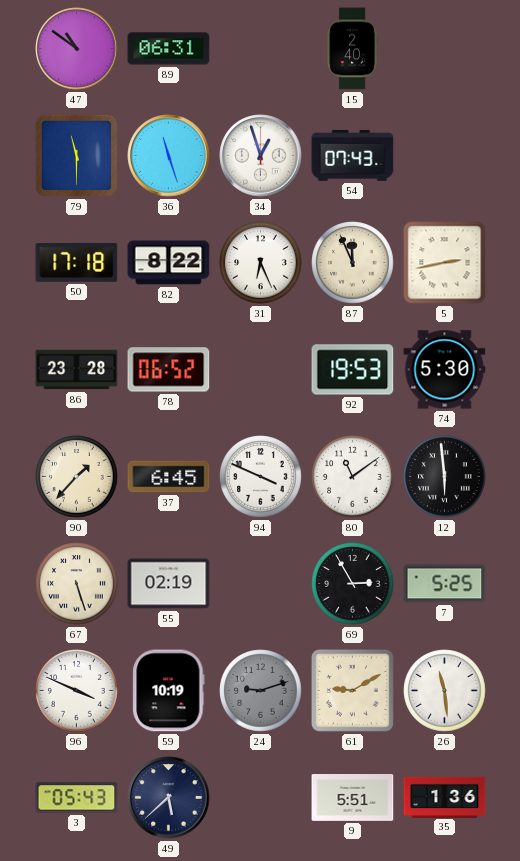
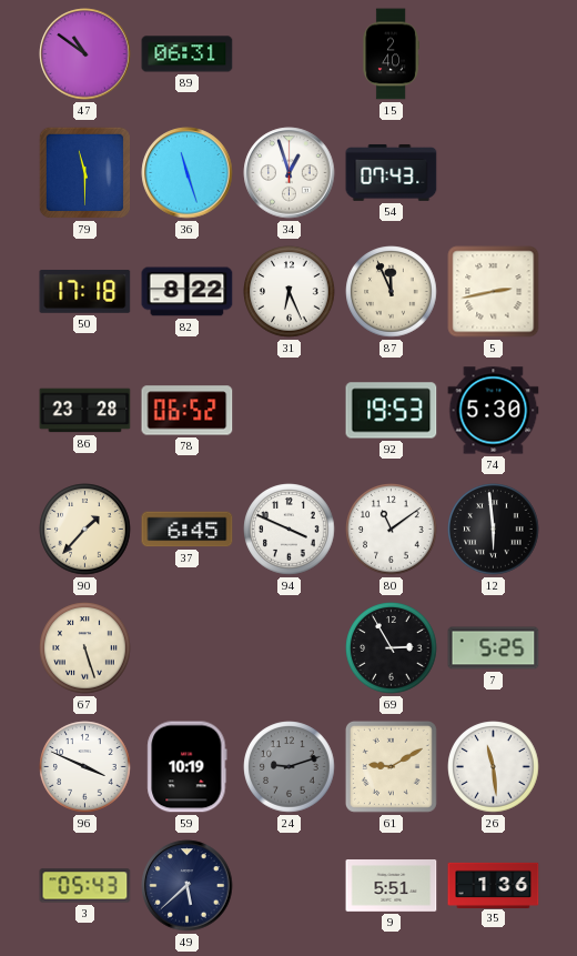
55: 02:19 -> none (169, 584)
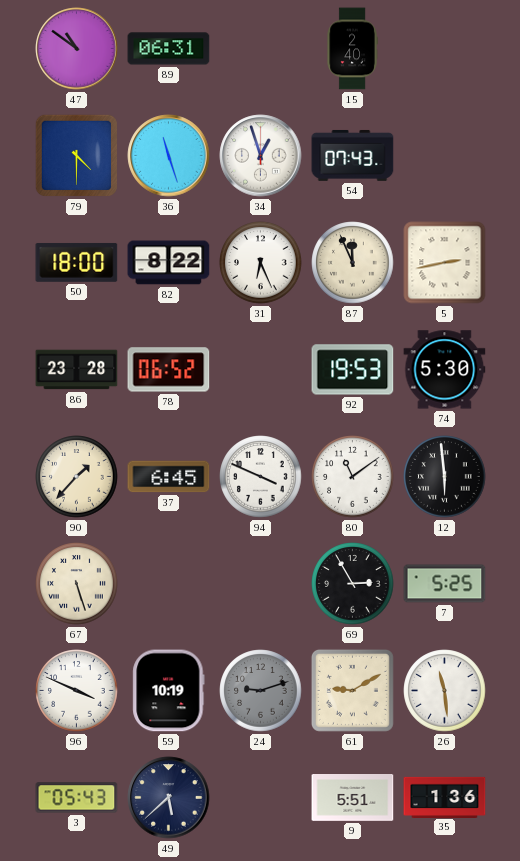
79: 11:30 -> 4:30 (76, 155)
50: 17:18 -> 18:00 (77, 262)
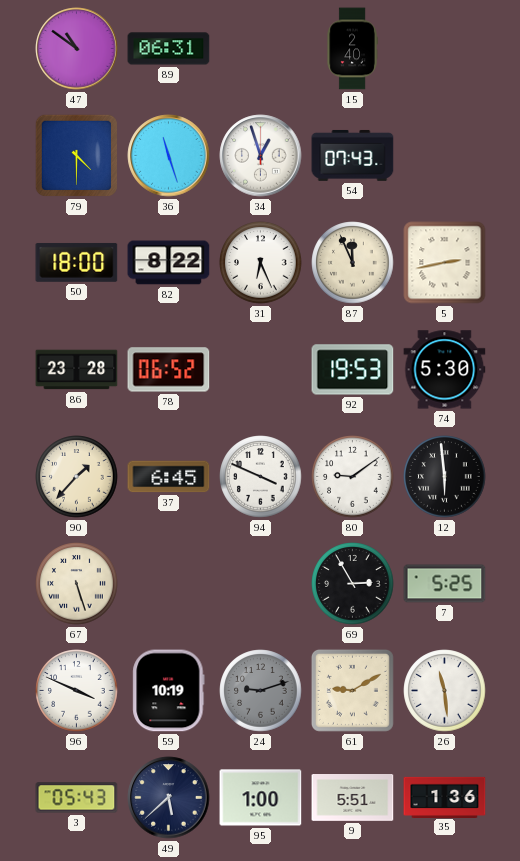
80: 11:09 -> 9:09 (353, 477)
95: none -> 1:00 (261, 798)
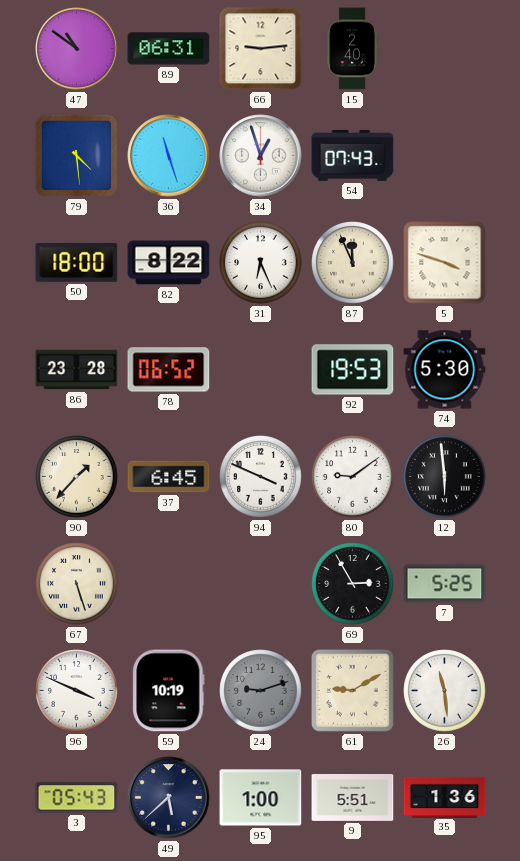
66: none -> 9:14 (261, 49)
79: 4:30 -> 4:29 (76, 155)
5: 2:43 -> 3:48 (445, 263)
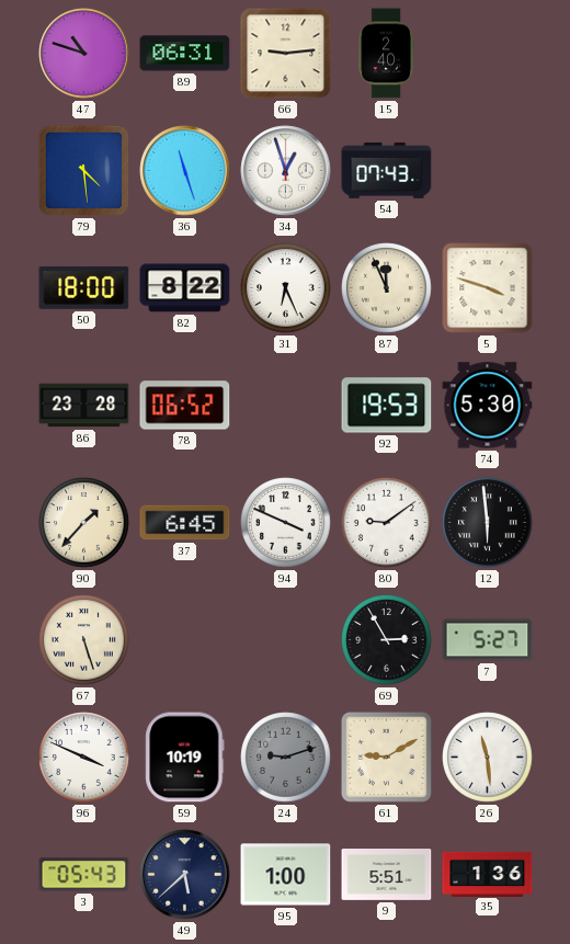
47: 10:51 -> 10:48 (84, 54)
7: 5:25 -> 5:27 (488, 640)
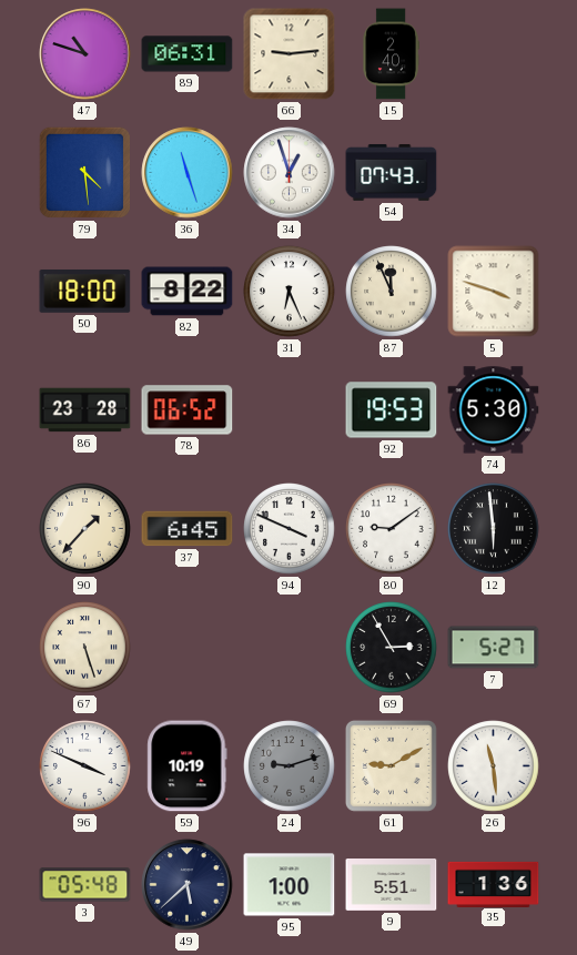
3: 05:43 -> 05:48 (85, 885)
